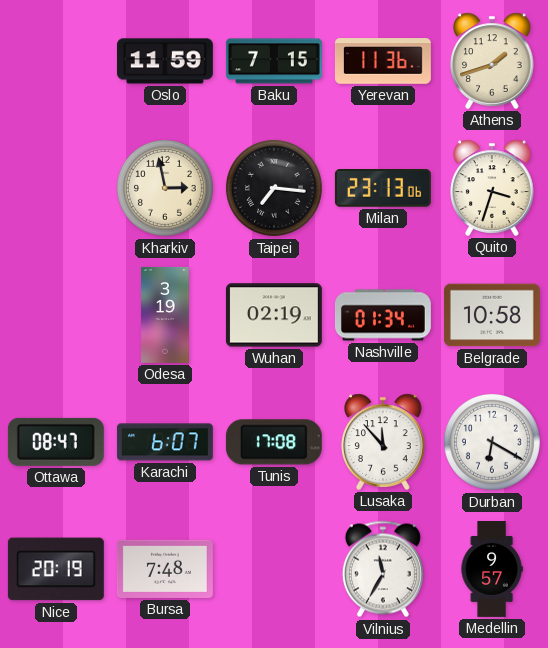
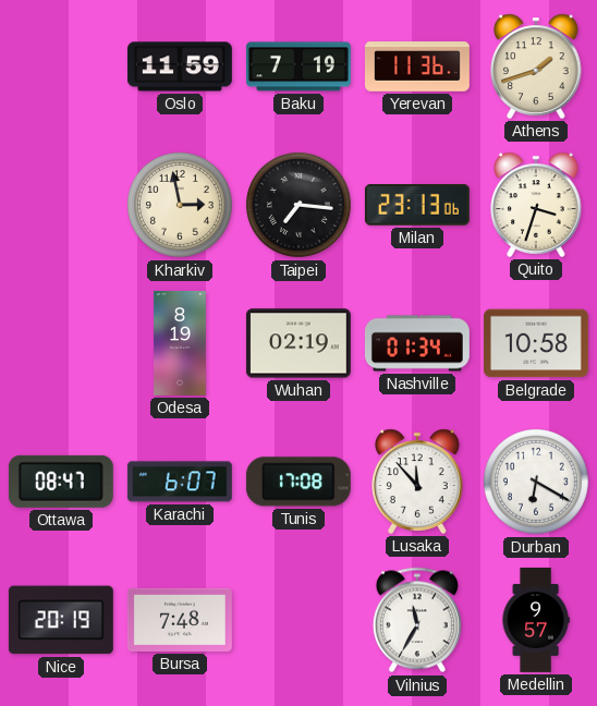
Baku: 7:15 -> 7:19 (298, 66)
Odesa: 3:19 -> 8:19 (180, 343)
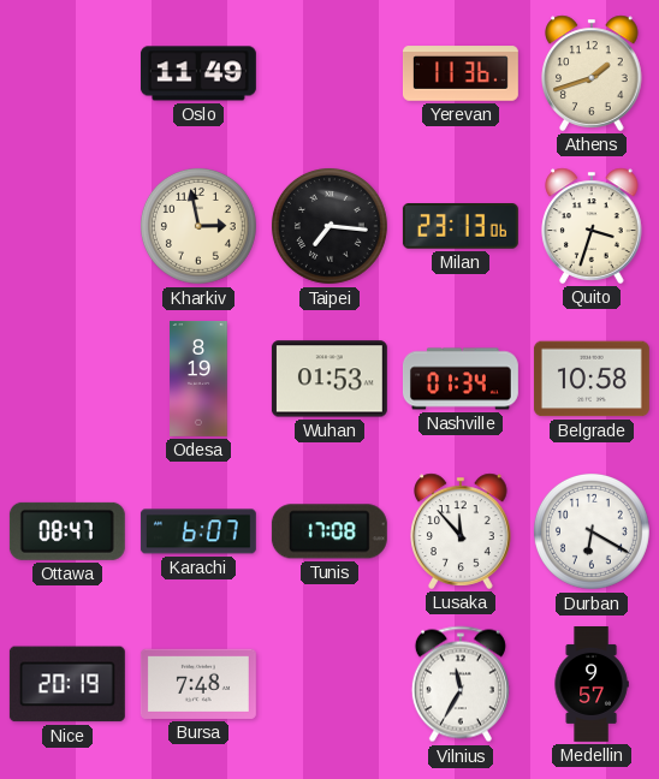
Oslo: 11:59 -> 11:49 (198, 73)
Baku: 7:19 -> none (298, 66)
Wuhan: 02:19 -> 01:53 (329, 379)
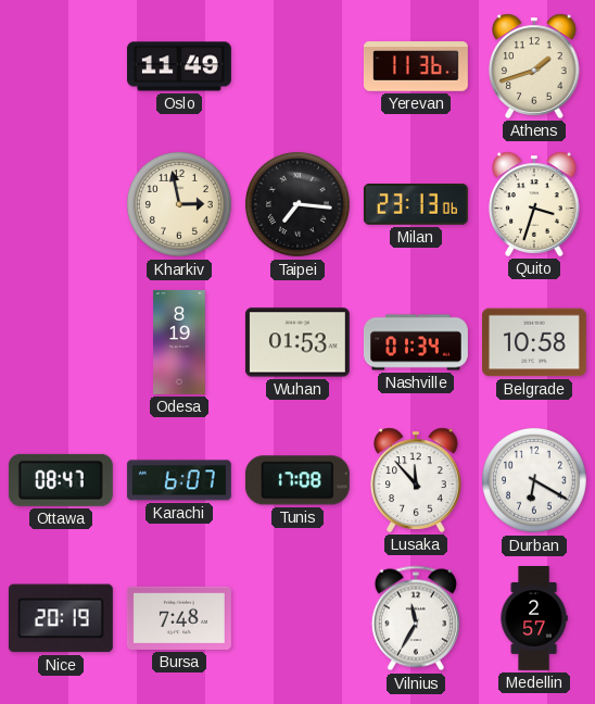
Medellin: 9:57 -> 2:57 (534, 619)
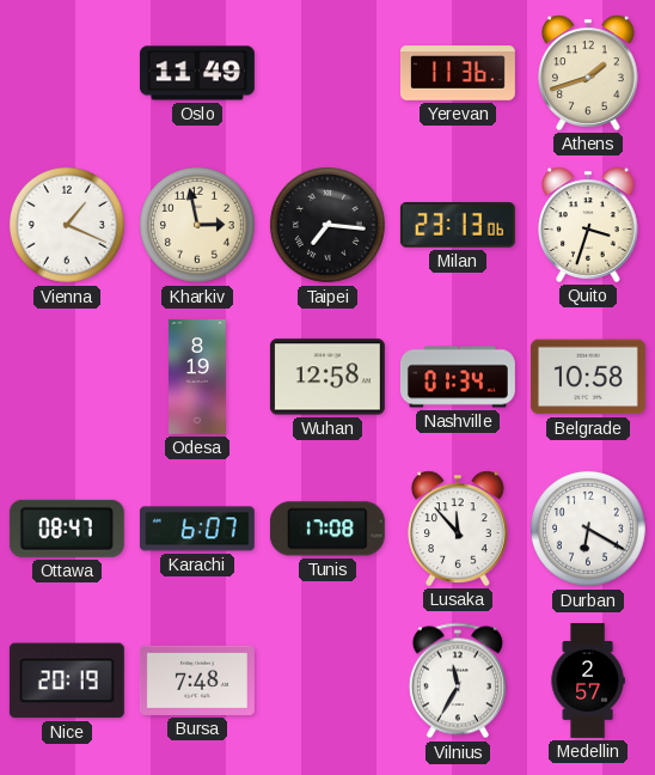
Vienna: none -> 1:19 (67, 225)
Wuhan: 01:53 -> 12:58 (327, 377)
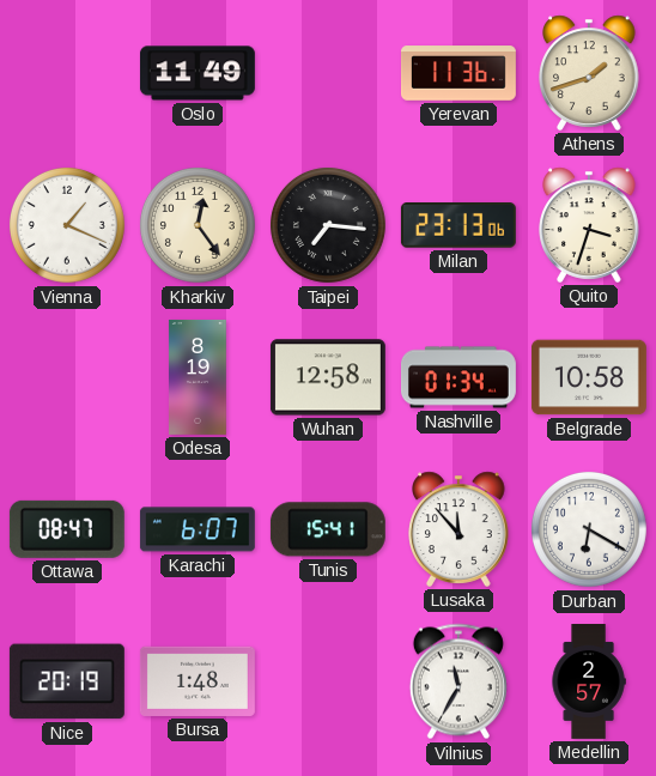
Kharkiv: 2:58 -> 12:24 (198, 225)
Tunis: 17:08 -> 15:41 (328, 529)
Bursa: 7:48 -> 1:48 (198, 681)
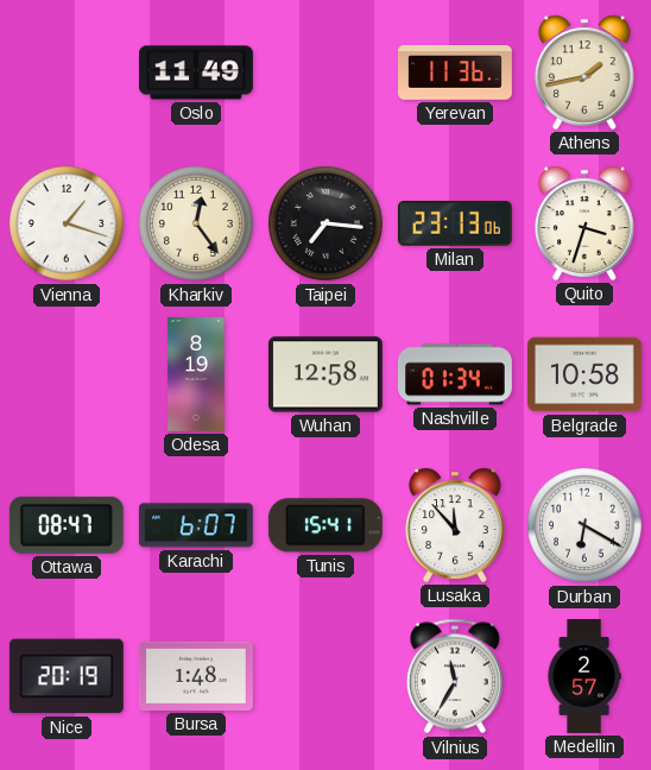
Athens: 1:42 -> 1:43 (584, 72)
Vienna: 1:19 -> 1:18 (67, 223)
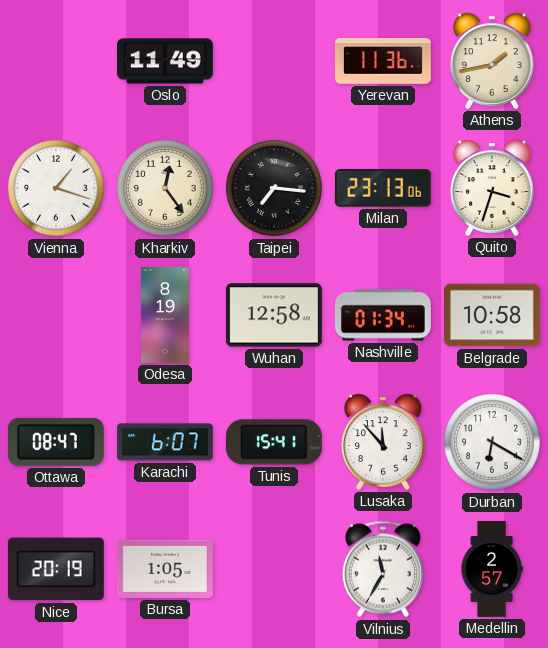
Bursa: 1:48 -> 1:05 (165, 569)
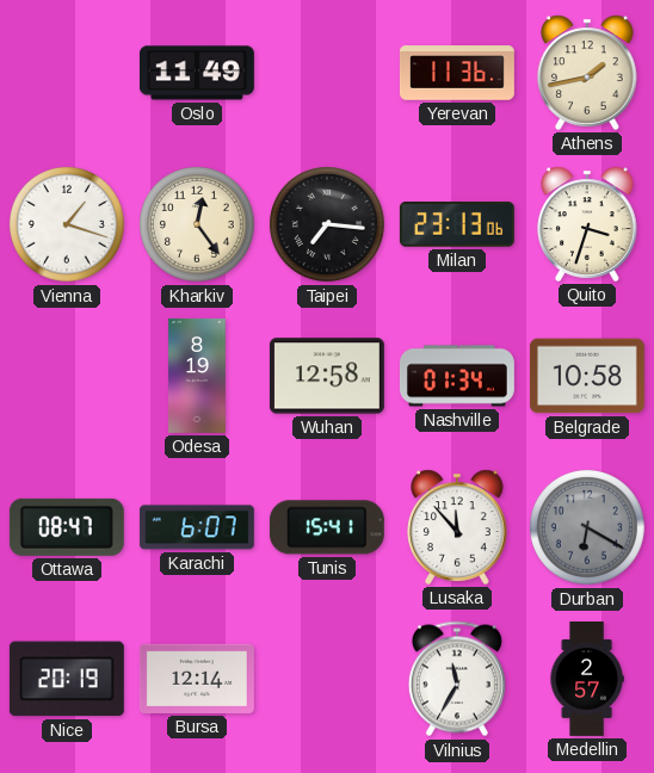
Durban dial: white -> grey (587, 527)
Bursa: 1:05 -> 12:14 (197, 679)
